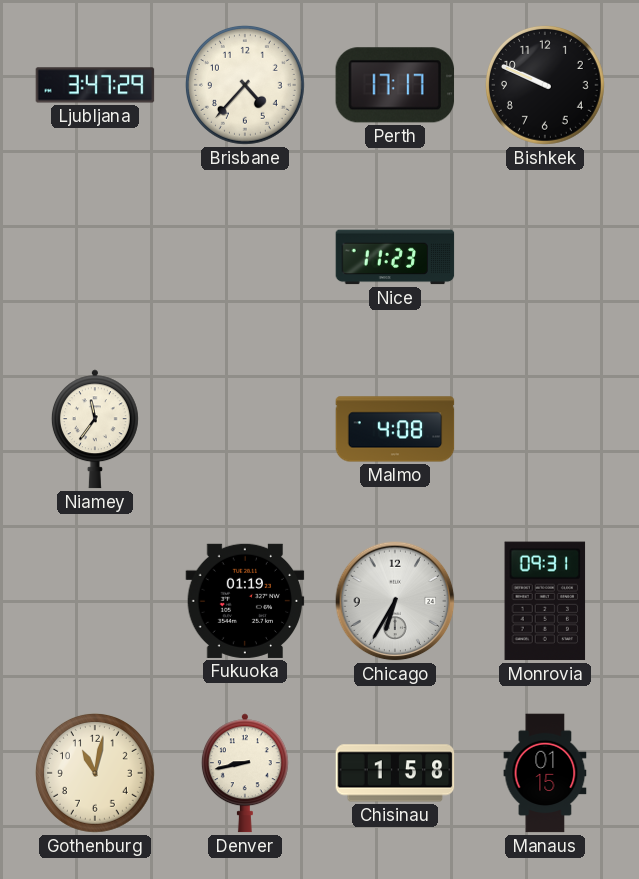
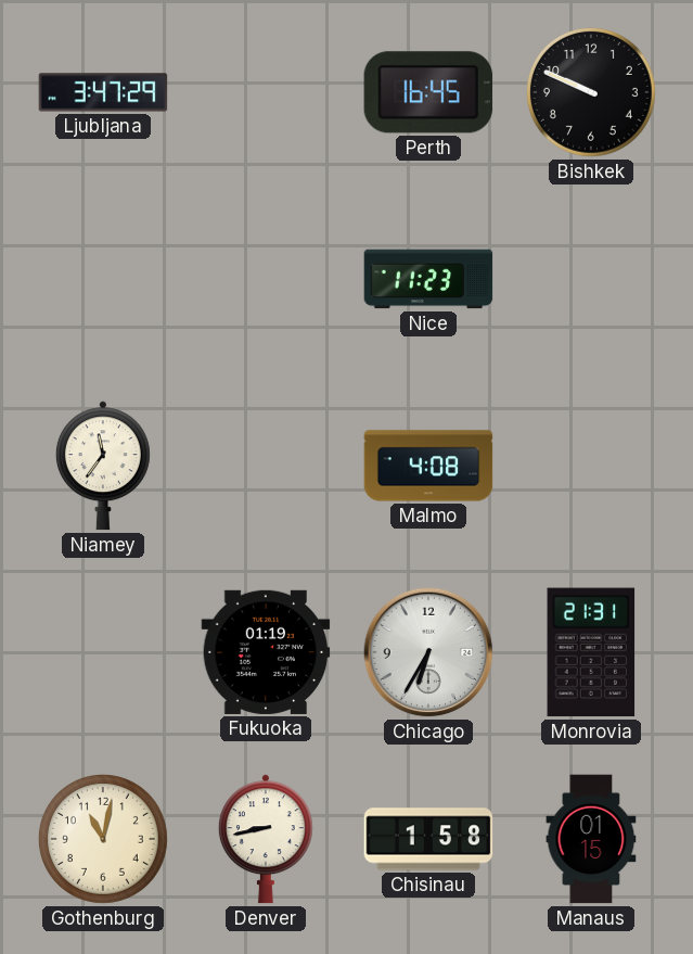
Brisbane: 4:37 -> none (245, 85)
Perth: 17:17 -> 16:45 (428, 92)
Monrovia: 09:31 -> 21:31 (591, 652)
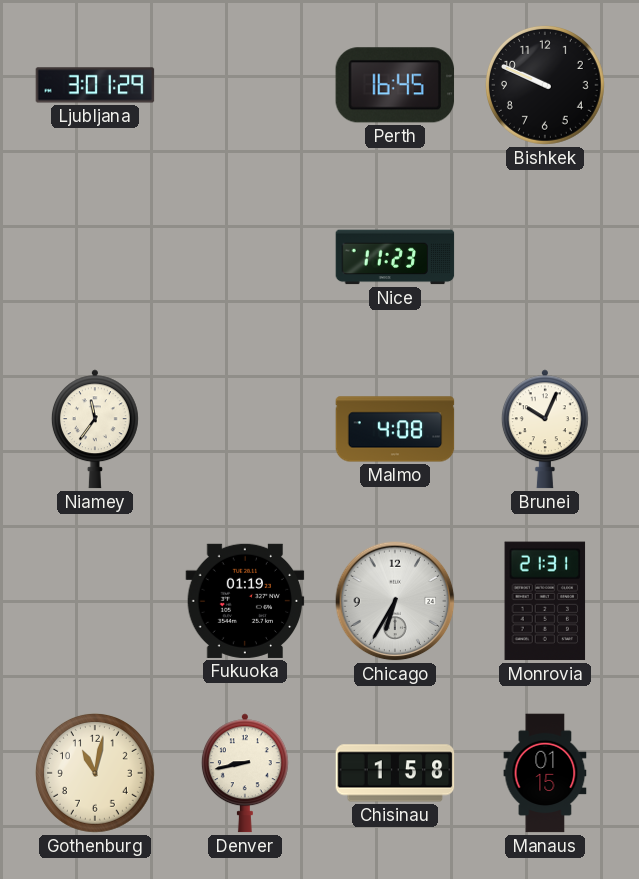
Ljubljana: 3:47 -> 3:01 (95, 85)
Brunei: none -> 10:04 (545, 429)
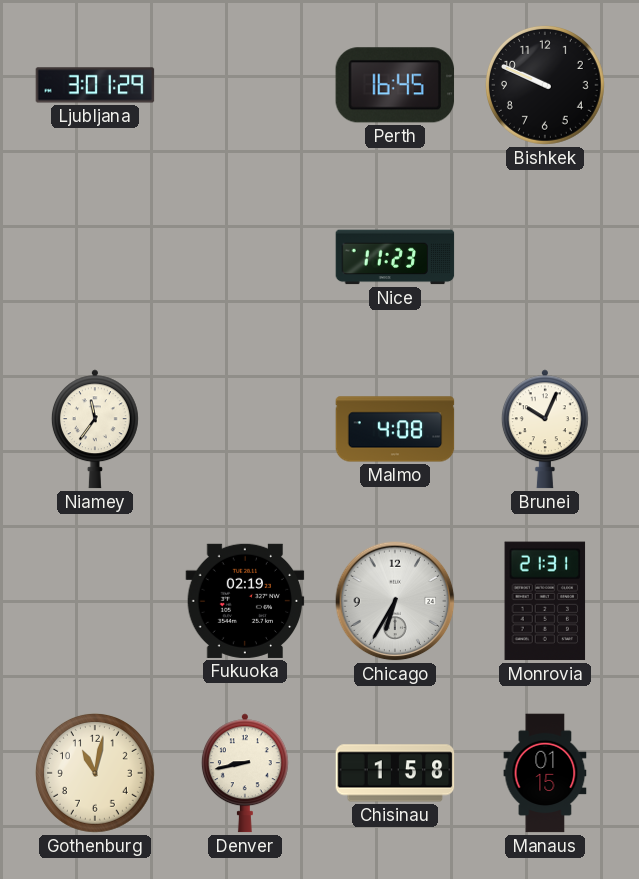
Fukuoka: 01:19 -> 02:19 (245, 601)
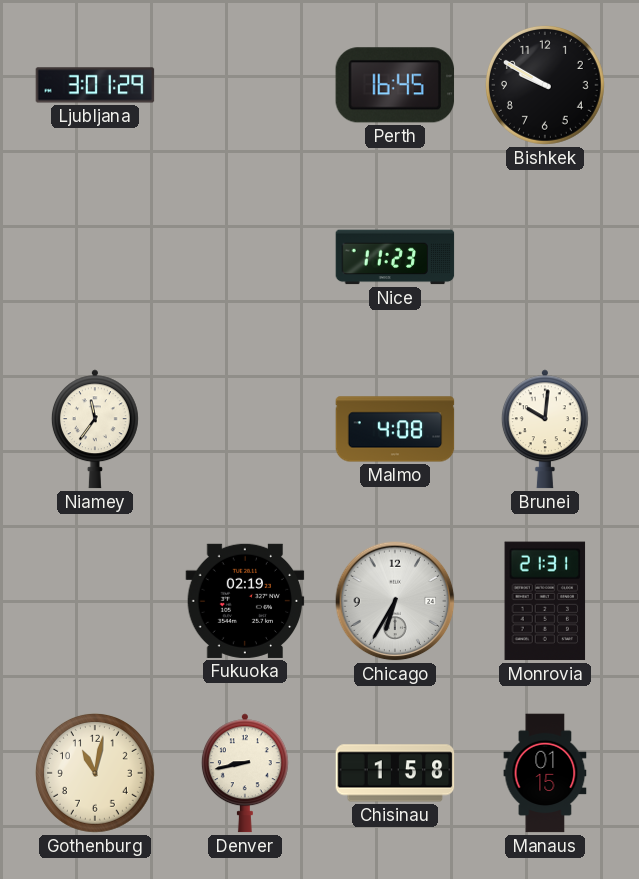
Bishkek: 9:49 -> 9:50 (545, 85)
Brunei: 10:04 -> 10:01 (545, 429)
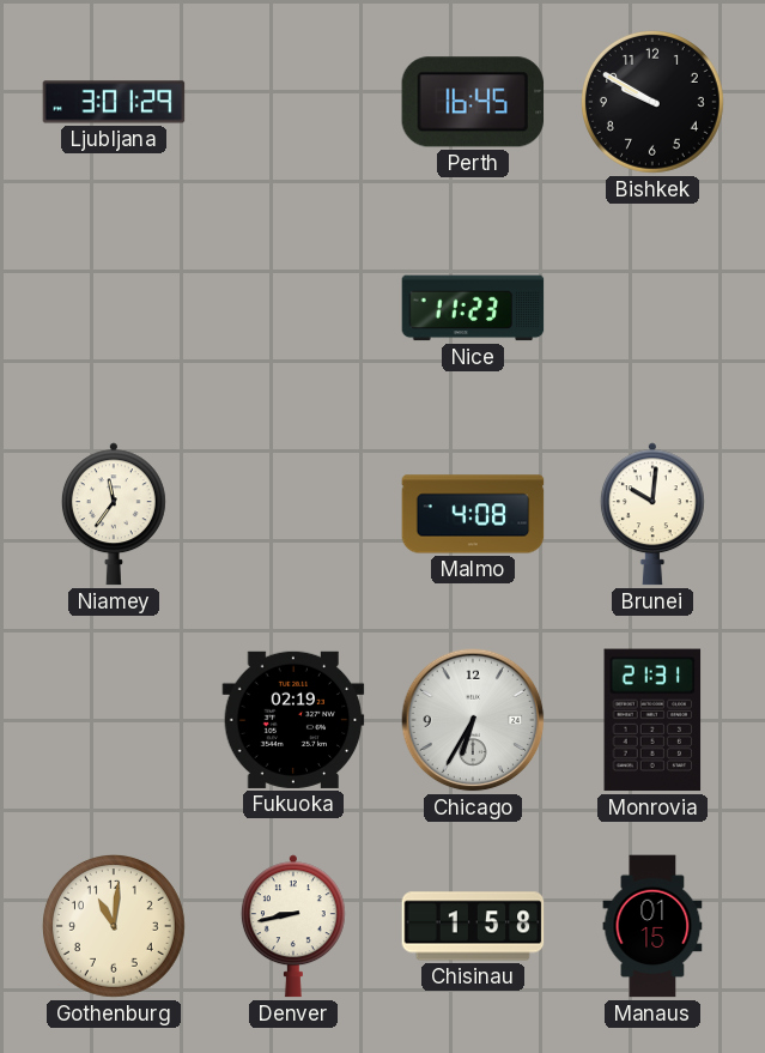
Gothenburg: 11:02 -> 11:01 (114, 926)
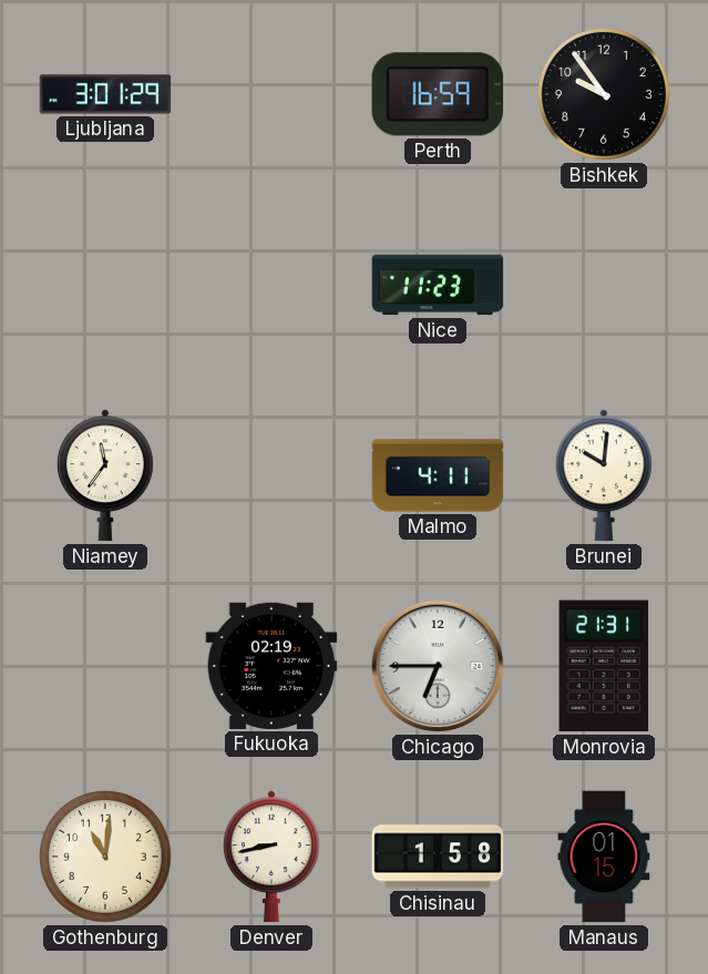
Perth: 16:45 -> 16:59 (438, 94)
Bishkek: 9:50 -> 9:54 (604, 94)
Malmo: 4:08 -> 4:11 (438, 475)
Chicago: 6:35 -> 6:45 (438, 666)
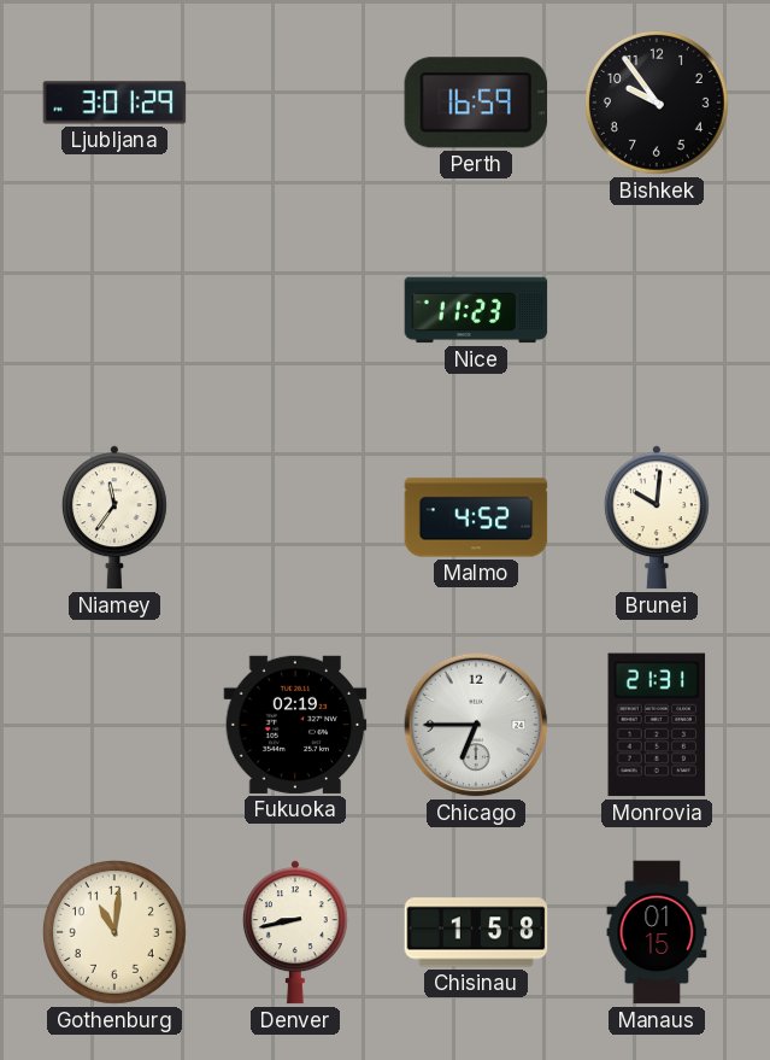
Malmo: 4:11 -> 4:52 (476, 517)
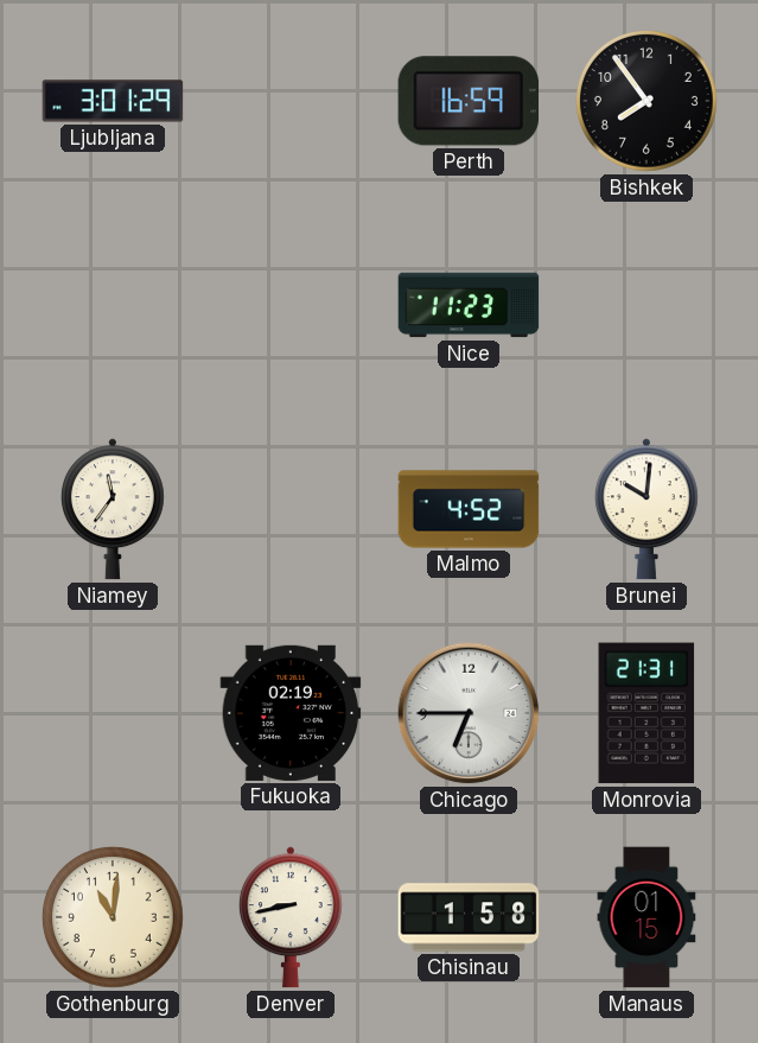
Bishkek: 9:54 -> 7:54 (646, 101)
